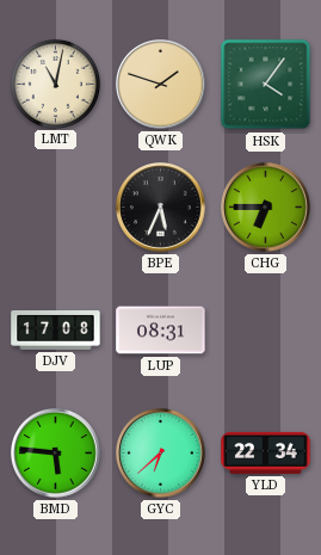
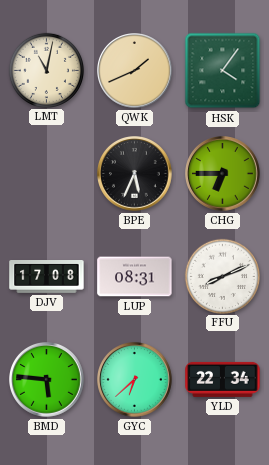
QWK: 1:48 -> 1:41 (135, 71)
FFU: none -> 8:11 (222, 276)
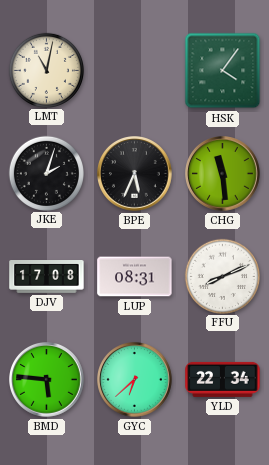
QWK: 1:41 -> none (135, 71)
JKE: none -> 2:03 (46, 173)
CHG: 6:45 -> 11:29 (223, 174)
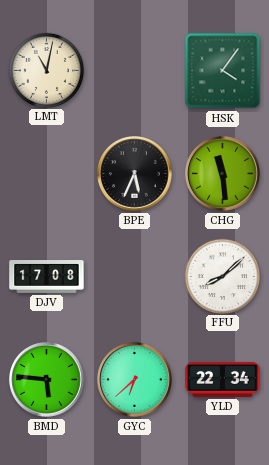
JKE: 2:03 -> none (46, 173)
LUP: 08:31 -> none (135, 277)
FFU: 8:11 -> 8:08 (222, 276)
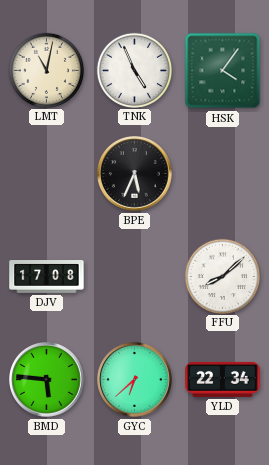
TNK: none -> 4:56 (134, 70)
CHG: 11:29 -> none (223, 174)
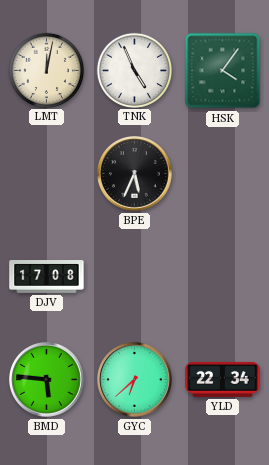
LMT: 11:02 -> 12:02 (46, 70)
FFU: 8:08 -> none (222, 276)
